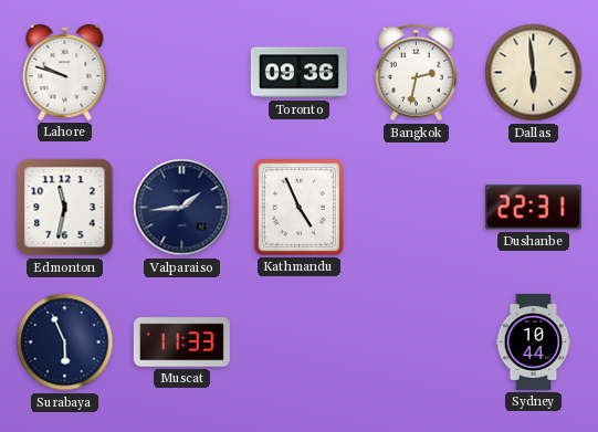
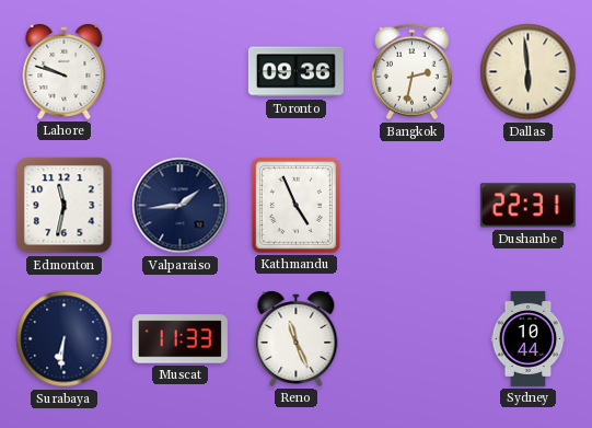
Surabaya: 5:56 -> 6:31 (65, 339)
Reno: none -> 11:26 (297, 339)
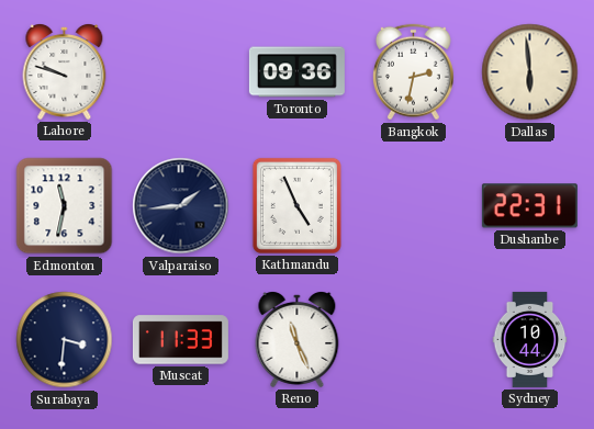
Surabaya: 6:31 -> 3:31 (65, 340)
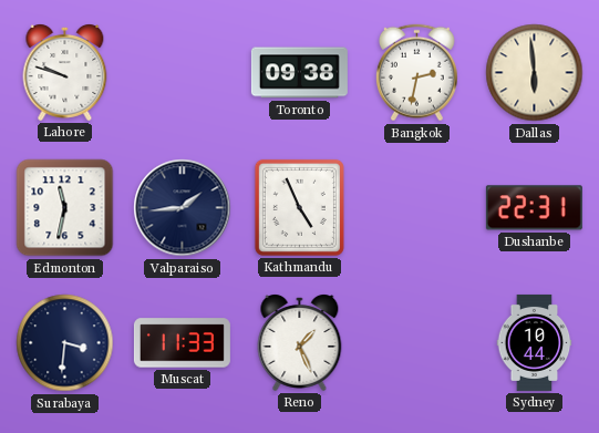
Toronto: 09:36 -> 09:38 (299, 73)
Reno: 11:26 -> 1:26 (300, 343)
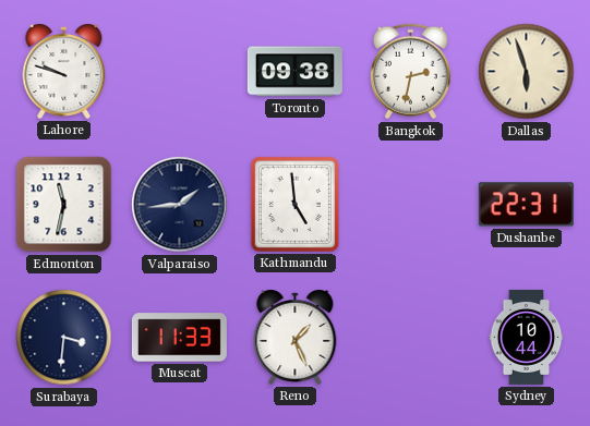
Dallas: 5:59 -> 5:57 (527, 72)
Kathmandu: 4:56 -> 4:59 (294, 204)
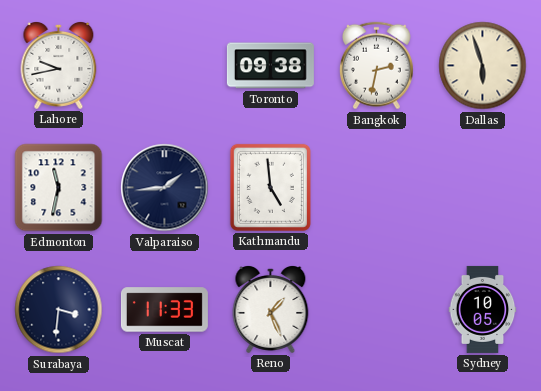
Lahore: 9:48 -> 9:43 (59, 66)
Dushanbe: 22:31 -> none (526, 205)
Sydney: 10:44 -> 10:05 (483, 309)
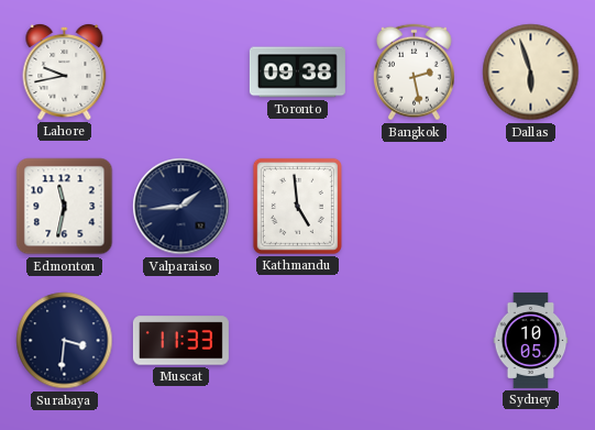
Bangkok: 2:32 -> 2:28 (414, 73)
Reno: 1:26 -> none (271, 310)
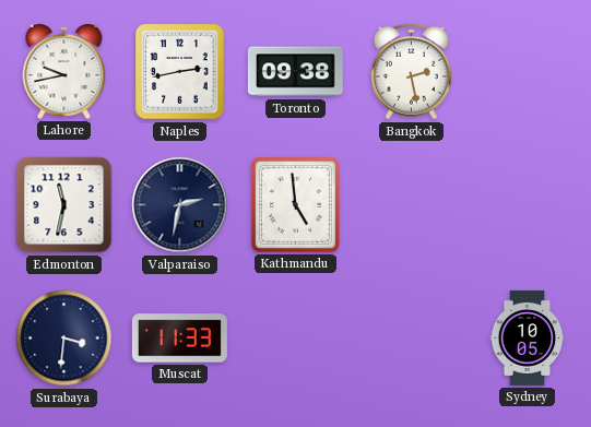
Naples: none -> 2:43 (180, 72)
Dallas: 5:57 -> none (531, 73)
Valparaiso: 1:44 -> 2:32 (180, 205)
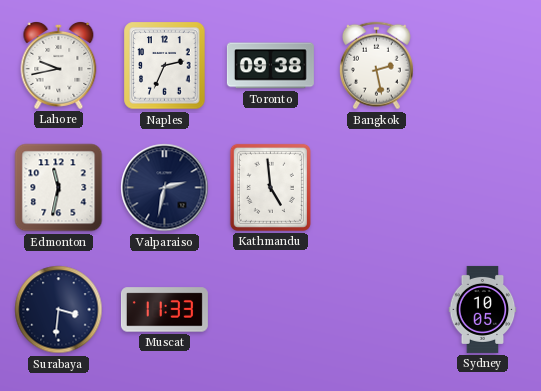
Naples: 2:43 -> 2:34 (165, 66)
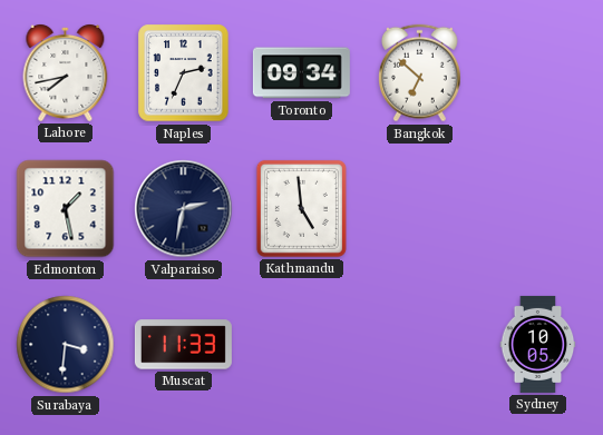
Lahore: 9:43 -> 7:43 (66, 73)
Toronto: 09:38 -> 09:34 (301, 73)
Bangkok: 2:28 -> 6:52 (419, 73)
Edmonton: 11:32 -> 1:28 (66, 209)
